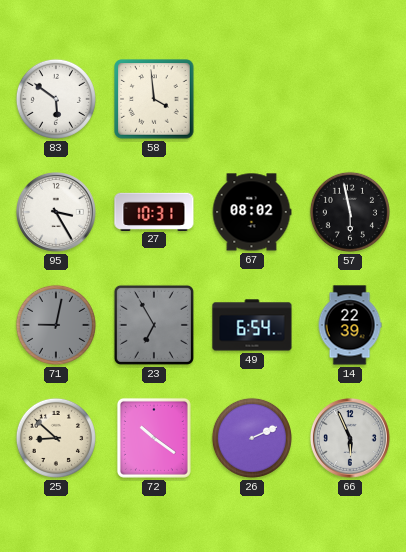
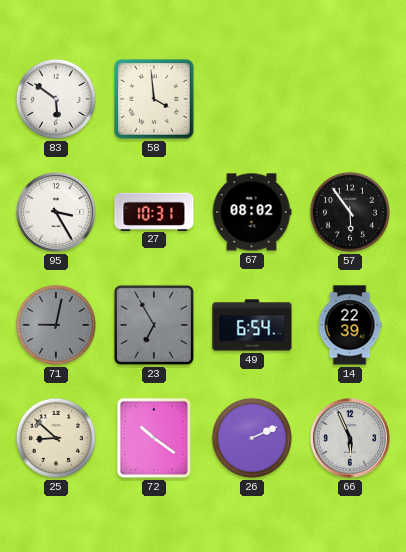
57: 5:58 -> 5:54 (350, 212)
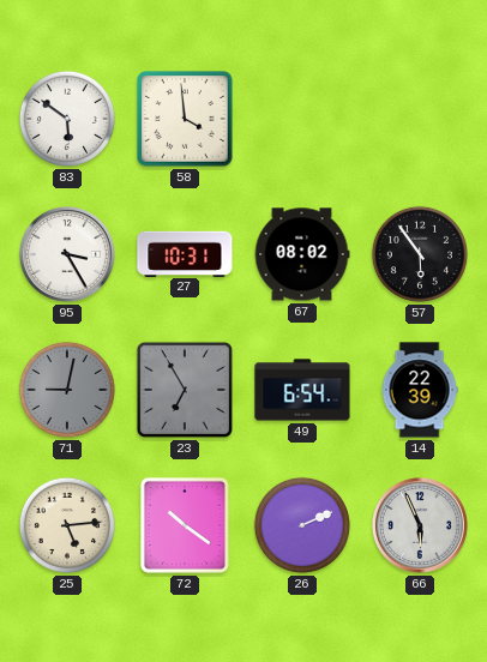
25: 8:52 -> 5:14 (67, 525)
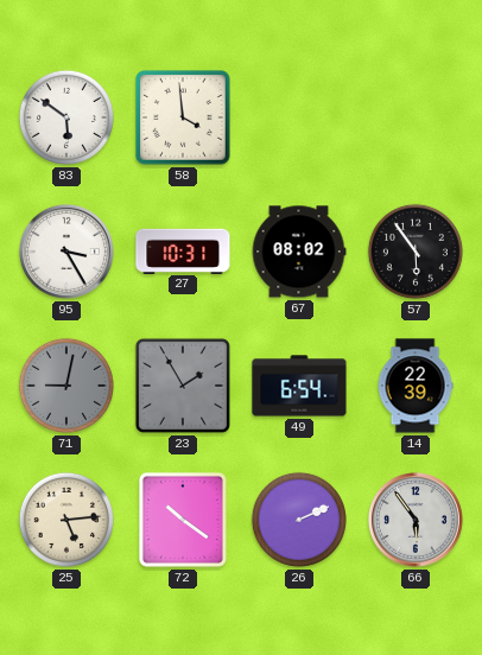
23: 6:55 -> 1:55 (183, 386)
66: 5:56 -> 5:54 (416, 520)
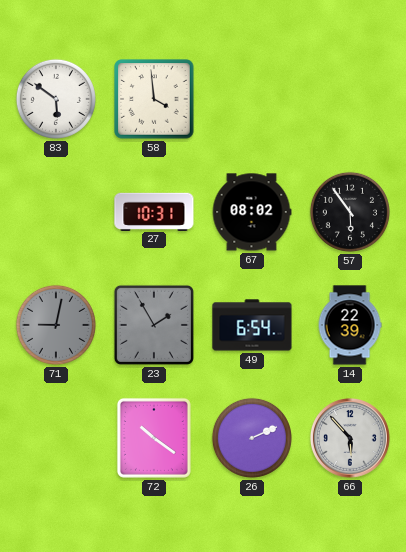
95: 3:25 -> none (66, 252)
25: 5:14 -> none (66, 520)
66: 5:54 -> 5:53 (350, 438)
